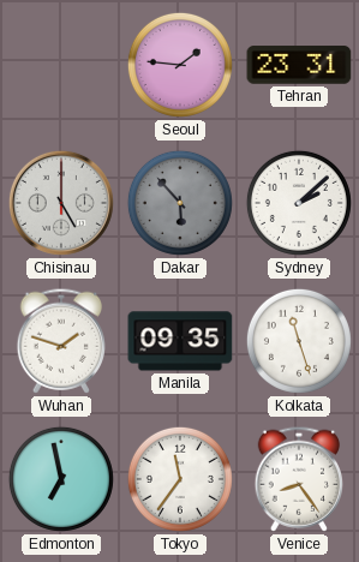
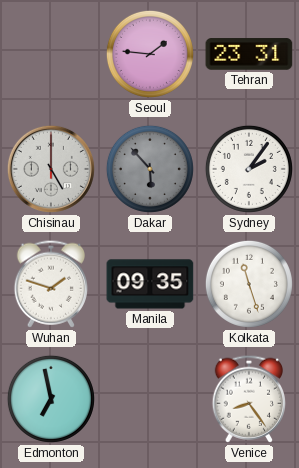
Sydney: 2:08 -> 2:06 (249, 169)
Tokyo: 11:36 -> none (180, 479)
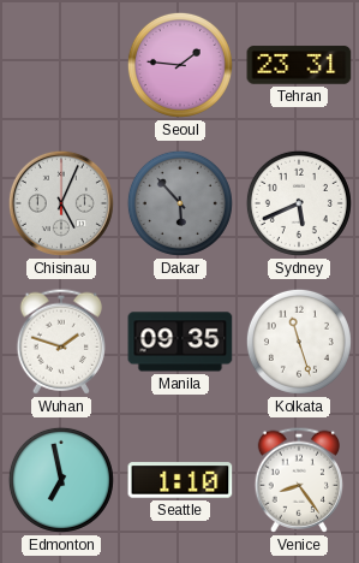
Chisinau: 5:00 -> 5:04 (61, 203)
Sydney: 2:06 -> 5:41 (299, 203)
Seattle: none -> 1:10 (180, 480)
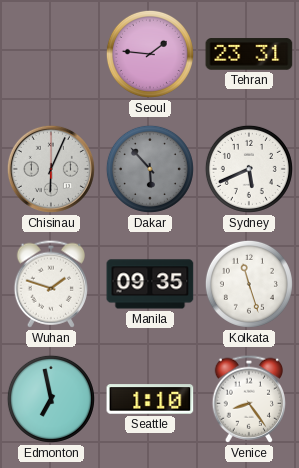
Chisinau: 5:04 -> 6:04 (51, 169)
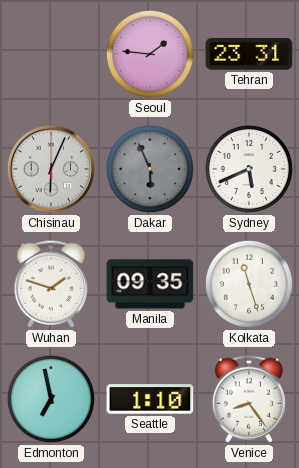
Dakar: 5:53 -> 5:56 (150, 169)
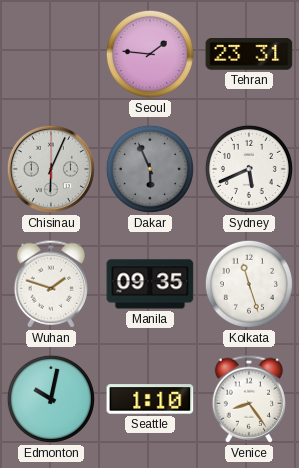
Edmonton: 6:58 -> 10:02 (51, 399)
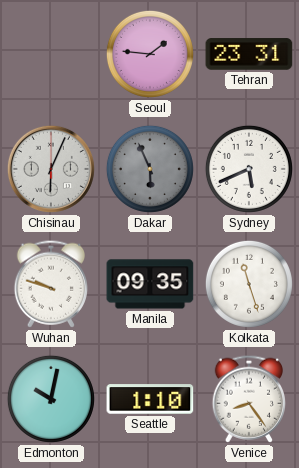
Wuhan: 1:48 -> 9:48 (50, 284)
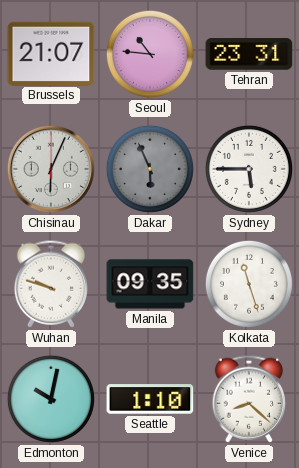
Brussels: none -> 21:07 (51, 53)
Seoul: 1:46 -> 10:46 (150, 54)
Sydney: 5:41 -> 5:45 (249, 169)
Venice: 8:24 -> 8:22 (248, 399)
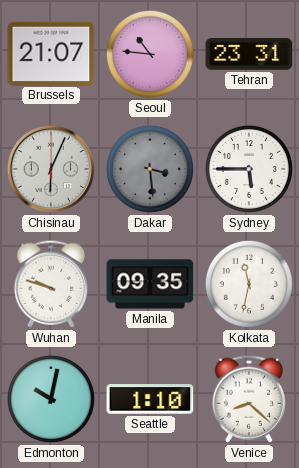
Dakar: 5:56 -> 3:29 (150, 169)
Kolkata: 11:27 -> 11:32 (249, 284)
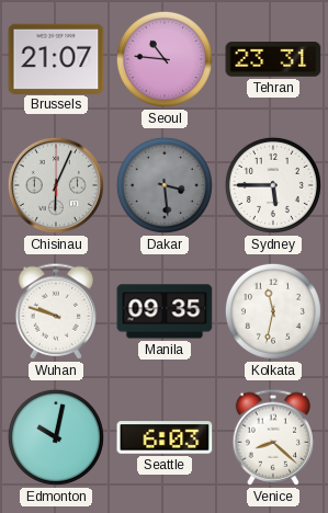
Seattle: 1:10 -> 6:03 (165, 437)
